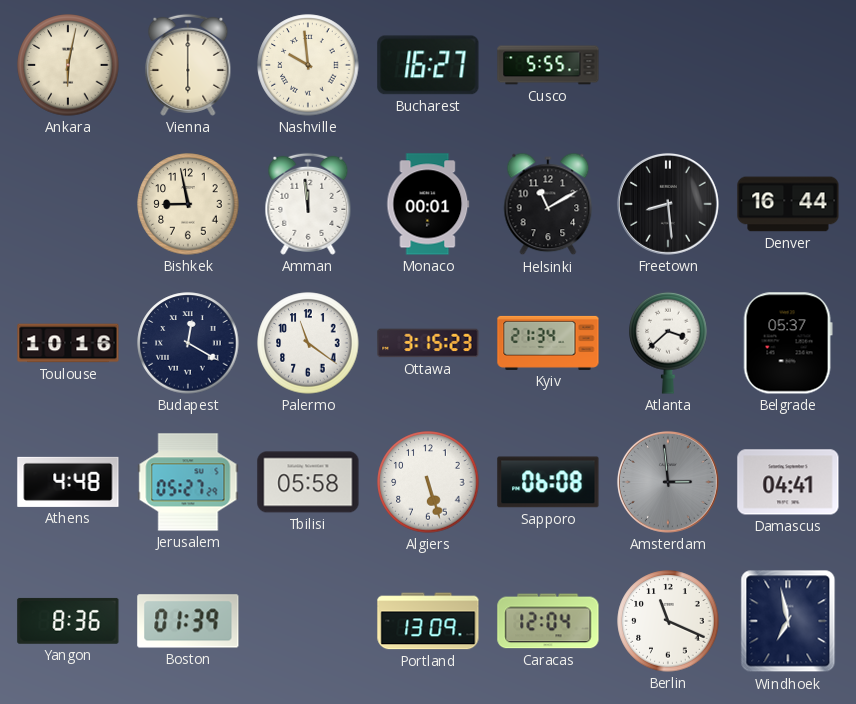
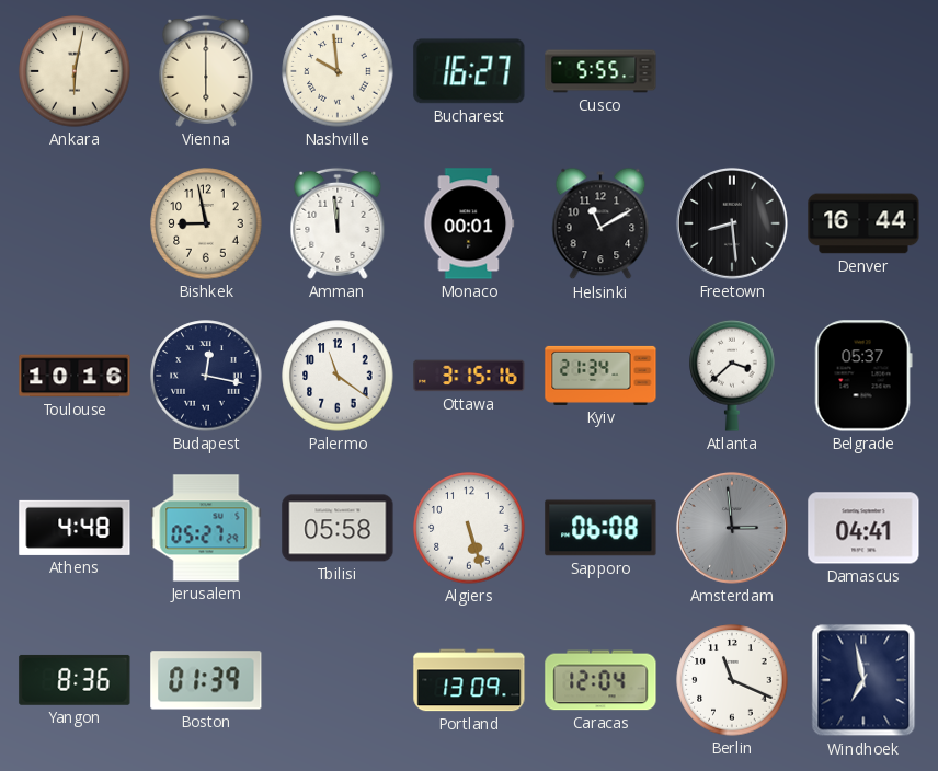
Budapest: 12:20 -> 12:17 (206, 376)
Ottawa: 3:15:23 -> 3:15:16 (469, 376)
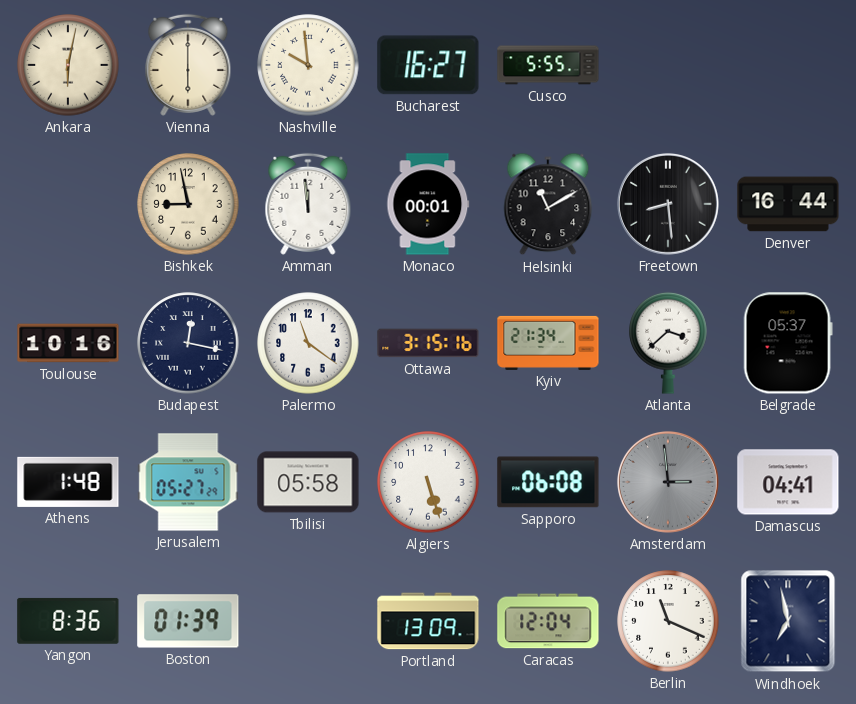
Athens: 4:48 -> 1:48 (68, 482)
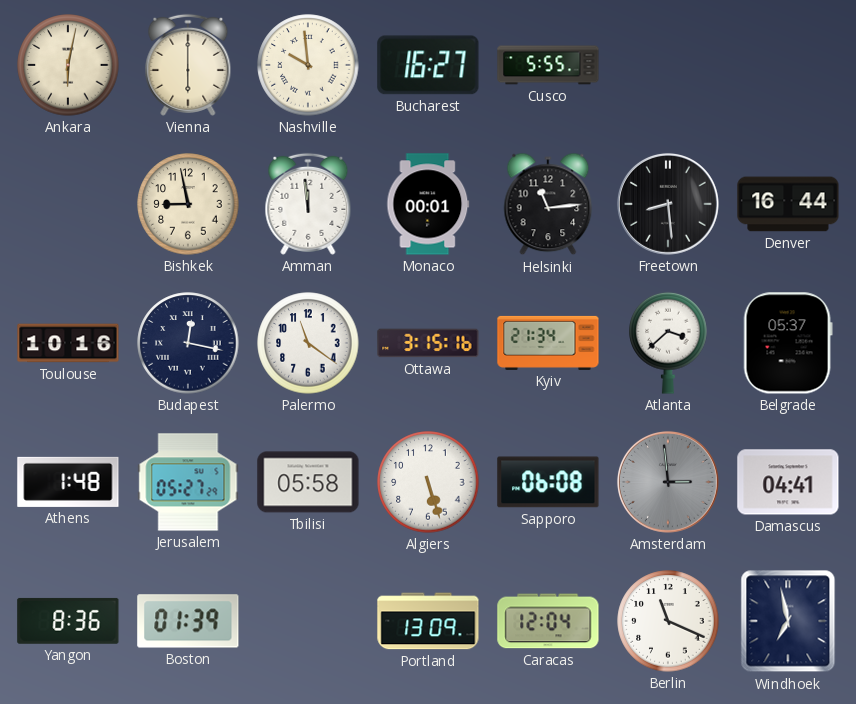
Helsinki: 11:10 -> 11:14 (548, 204)
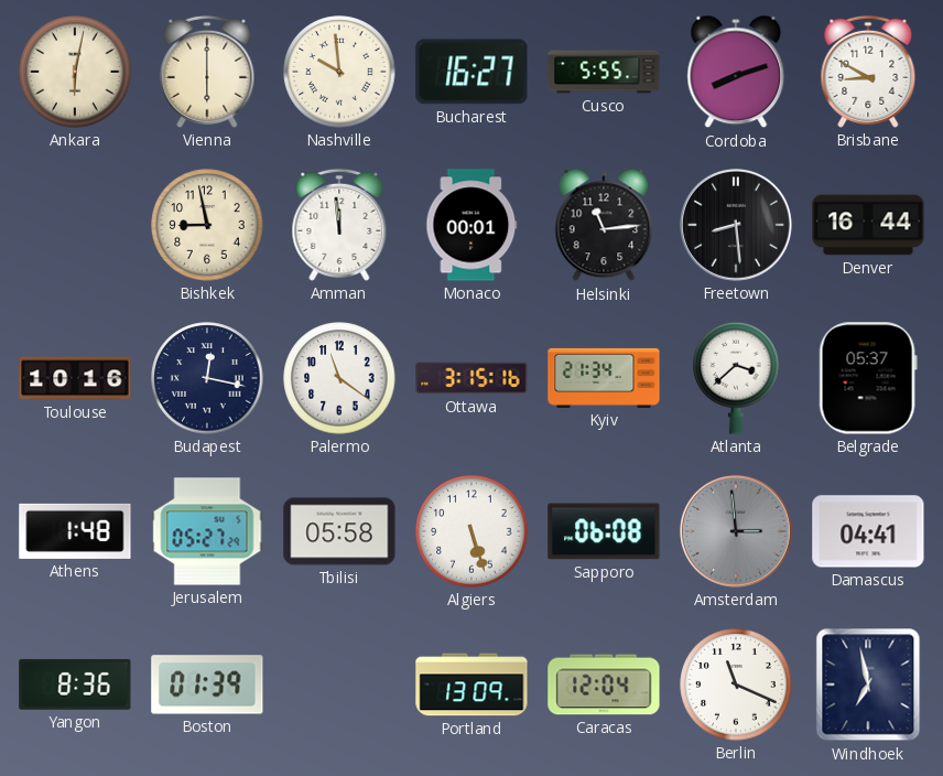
Cordoba: none -> 8:12 (736, 72)
Brisbane: none -> 8:50 (868, 72)
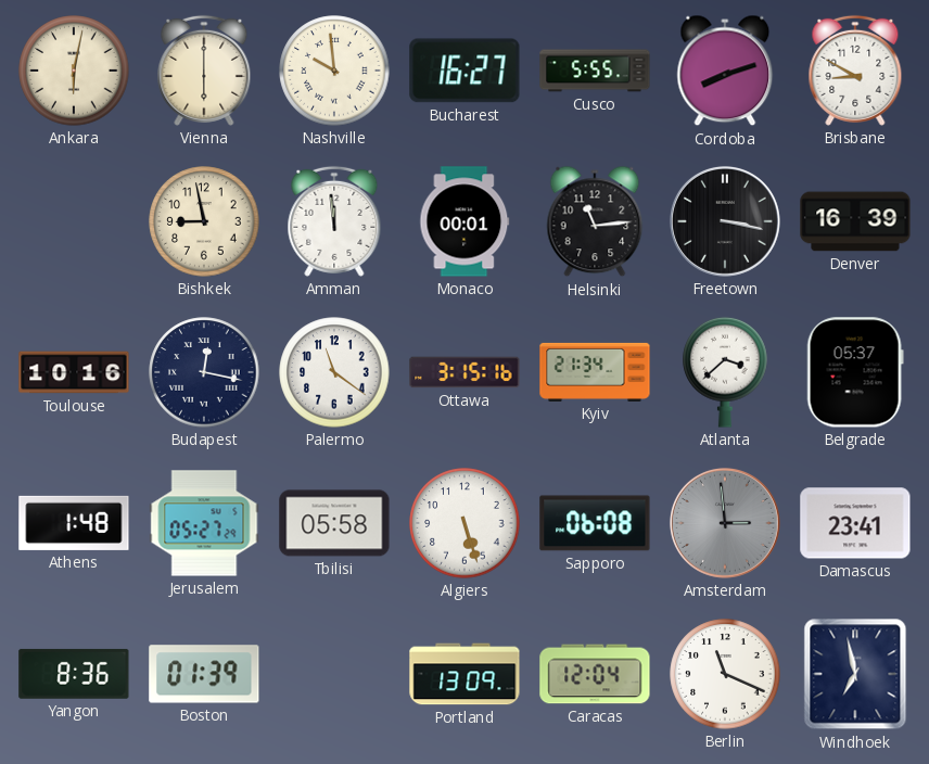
Freetown: 8:29 -> 3:17 (725, 221)
Denver: 16:44 -> 16:39 (855, 221)
Damascus: 04:41 -> 23:41 (855, 523)
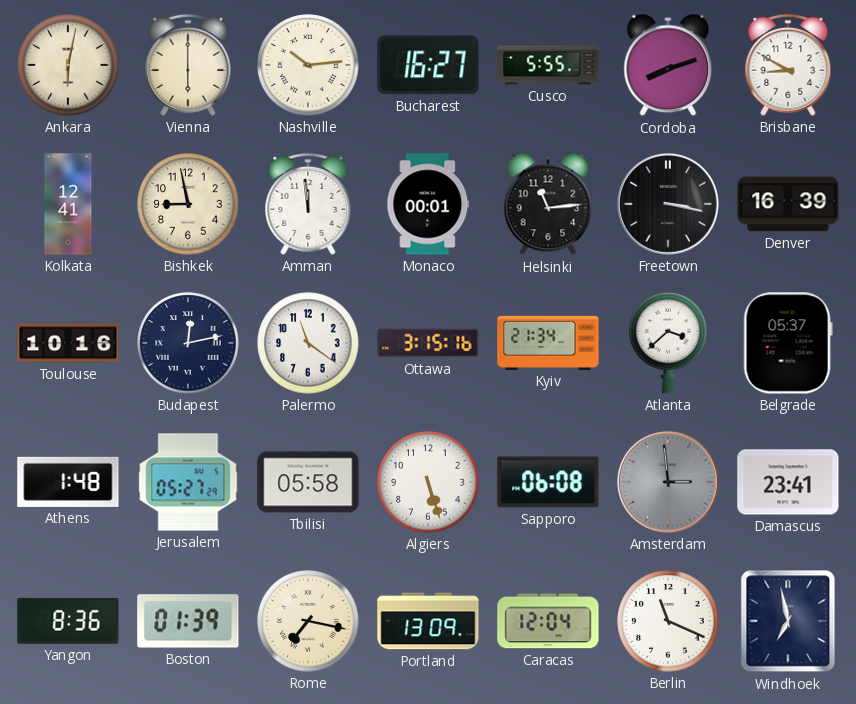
Nashville: 9:59 -> 10:14 (308, 65)
Kolkata: none -> 12:41 (68, 204)
Budapest: 12:17 -> 12:13 (188, 343)
Rome: none -> 7:17 (308, 621)
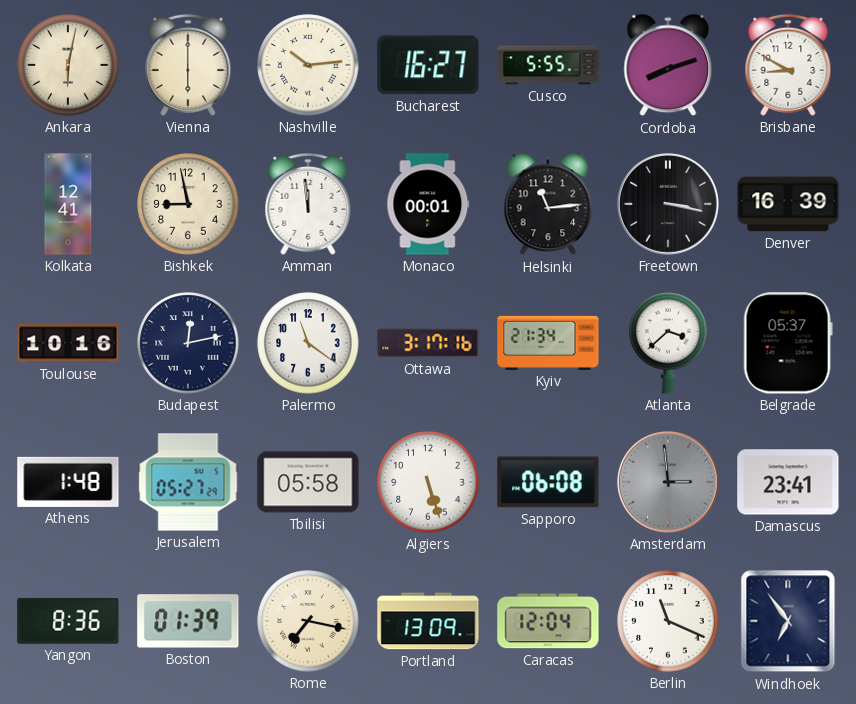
Ottawa: 3:15 -> 3:17 (428, 343)
Windhoek: 6:58 -> 6:54 (788, 621)
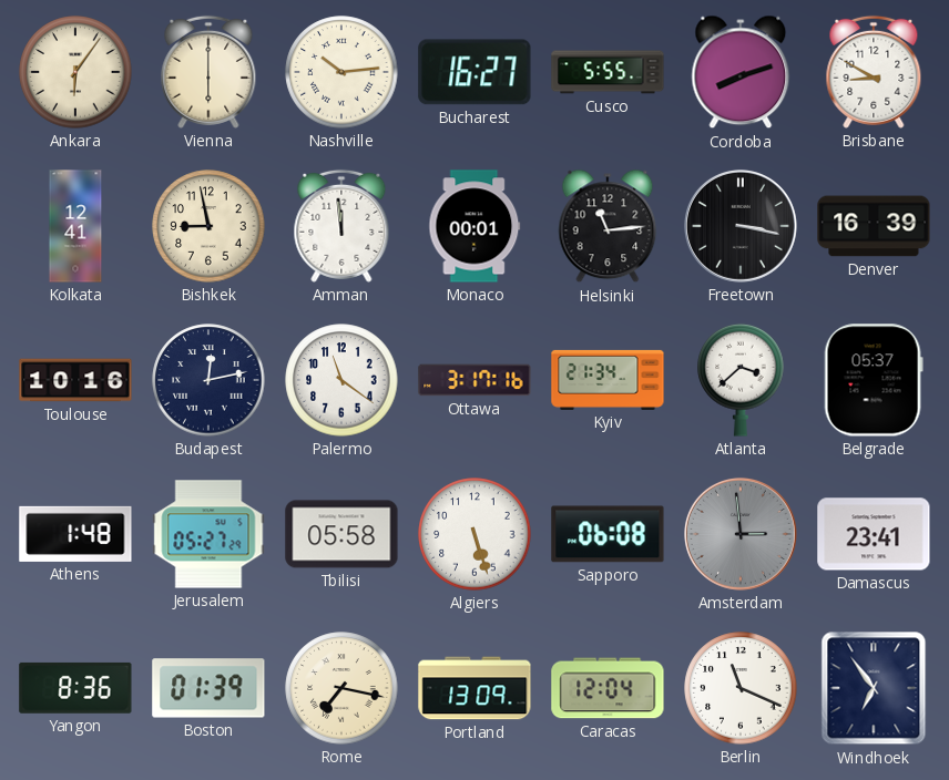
Ankara: 6:02 -> 6:06 (75, 72)
